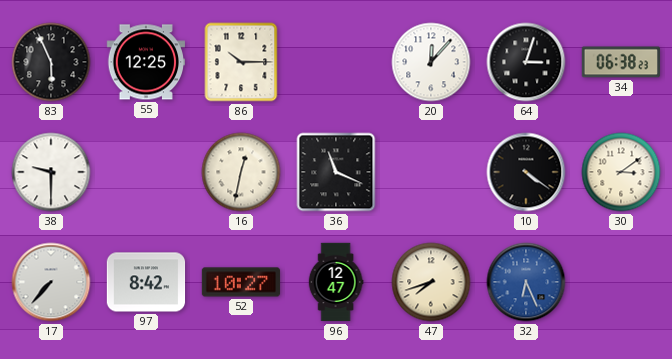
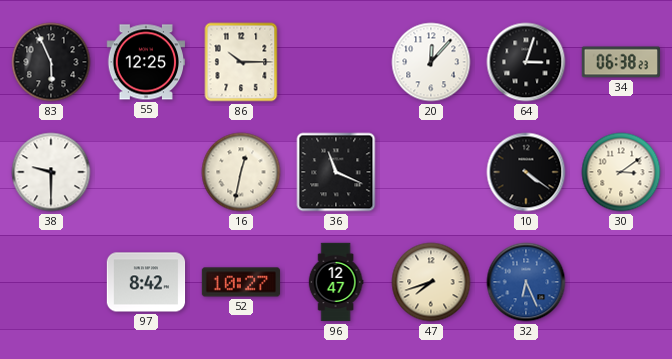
17: 7:37 -> none (51, 282)
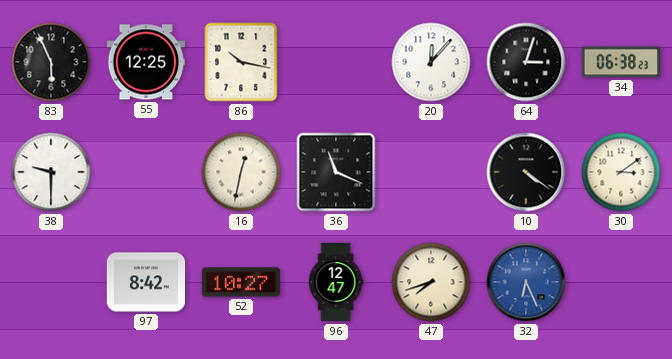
86: 10:15 -> 10:17 (241, 62)
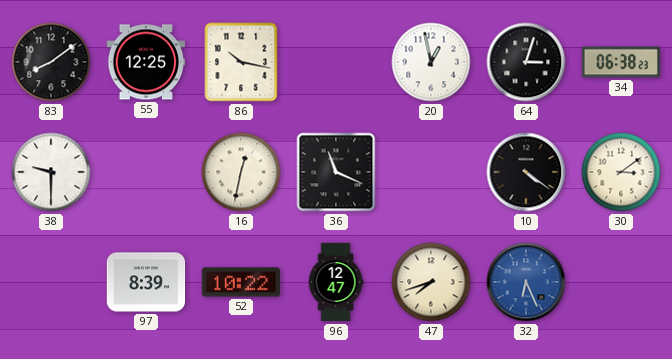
83: 5:56 -> 8:09 (51, 62)
20: 12:07 -> 12:58 (431, 62)
97: 8:42 -> 8:39 (146, 282)
52: 10:27 -> 10:22 (241, 282)
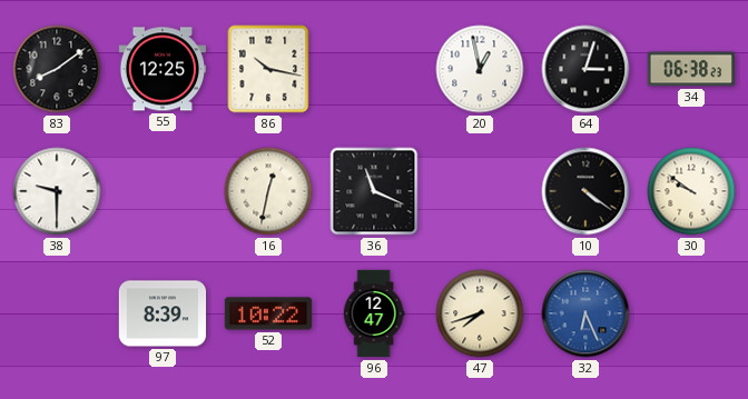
30: 3:09 -> 9:51 (691, 191)
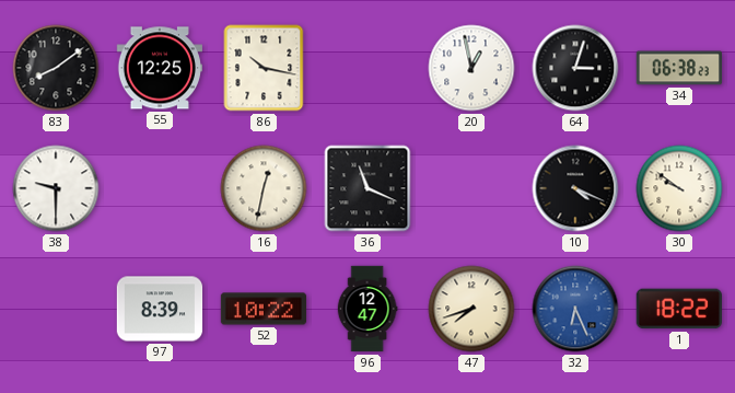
10: 4:21 -> 4:19 (575, 188)
1: none -> 18:22 (679, 309)
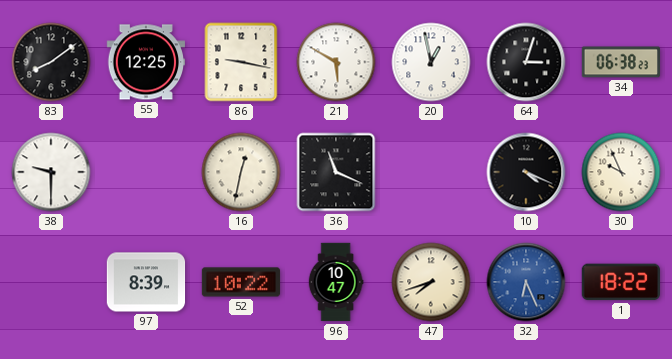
86: 10:17 -> 9:17 (241, 62)
21: none -> 5:50 (336, 62)
30: 9:51 -> 9:56 (621, 172)
96: 12:47 -> 10:47 (336, 282)
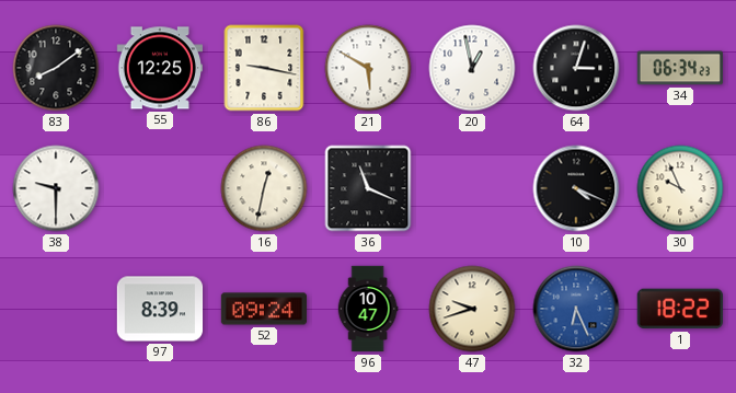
34: 06:38 -> 06:34 (679, 68)
52: 10:22 -> 09:24 (264, 309)
47: 7:42 -> 9:42 (472, 309)
